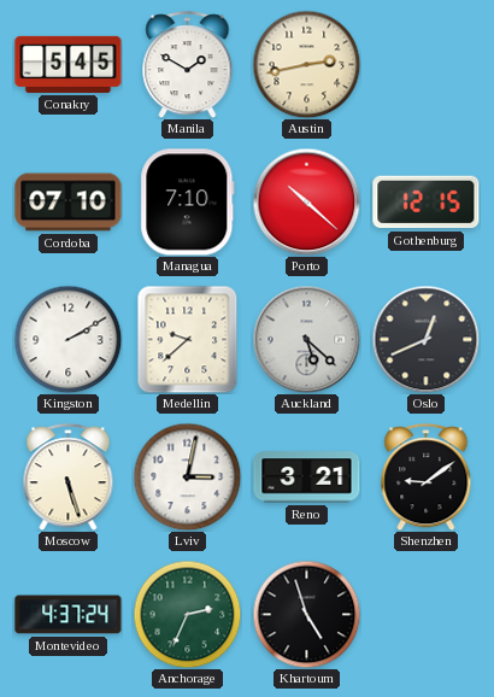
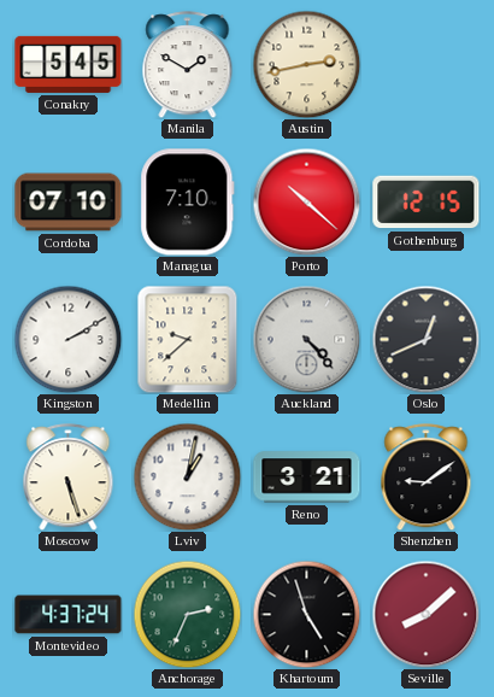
Auckland: 5:22 -> 4:23 (306, 339)
Lviv: 3:02 -> 1:02 (187, 476)
Seville: none -> 8:08 (425, 614)
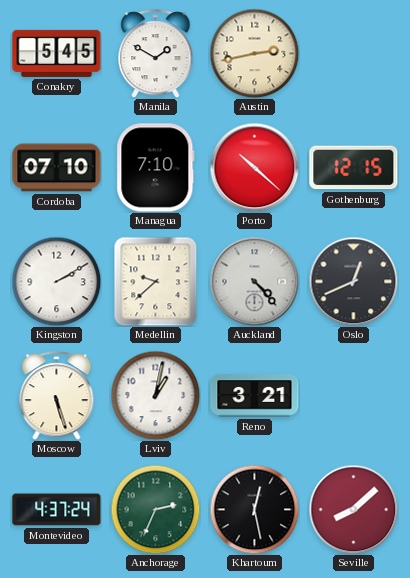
Shenzhen: 9:09 -> none (427, 478)
Khartoum: 4:57 -> 12:28 (254, 509)
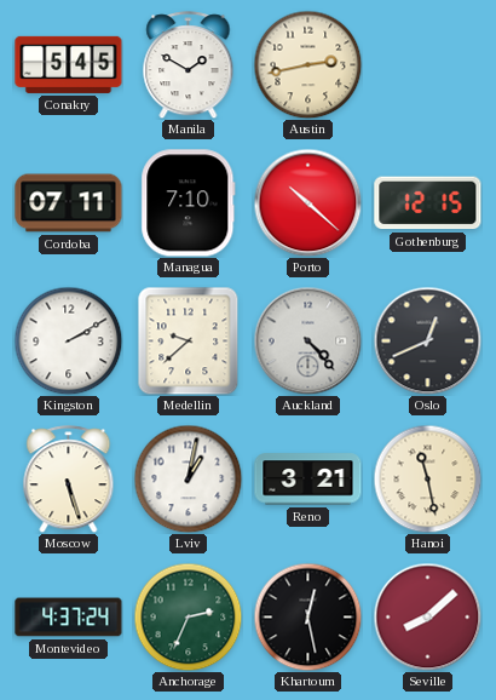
Cordoba: 07:10 -> 07:11 (69, 203)
Hanoi: none -> 11:28 (427, 478)
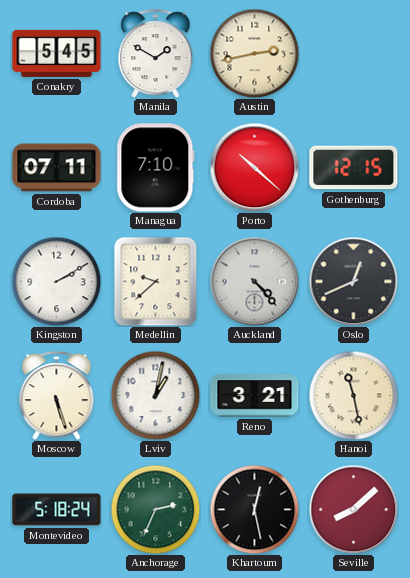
Montevideo: 4:37 -> 5:18 (57, 510)
